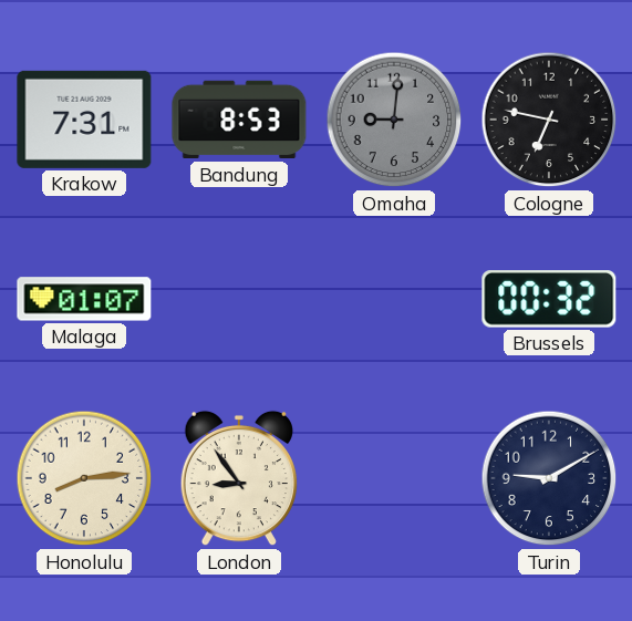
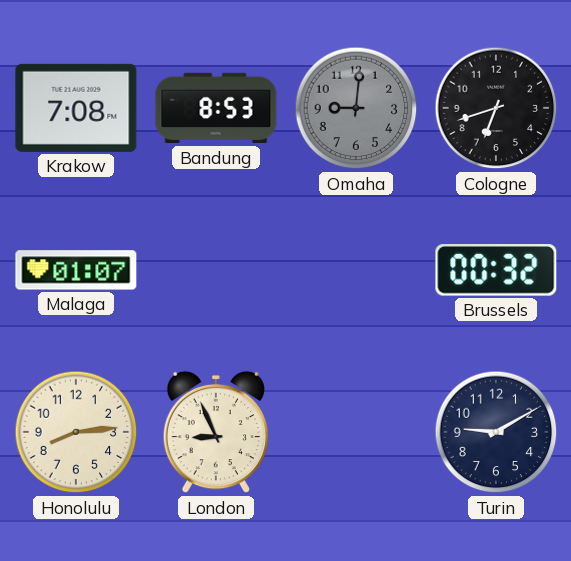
Krakow: 7:31 -> 7:08 (76, 108)
Cologne: 6:47 -> 6:42 (496, 108)
London: 8:54 -> 8:56 (216, 432)
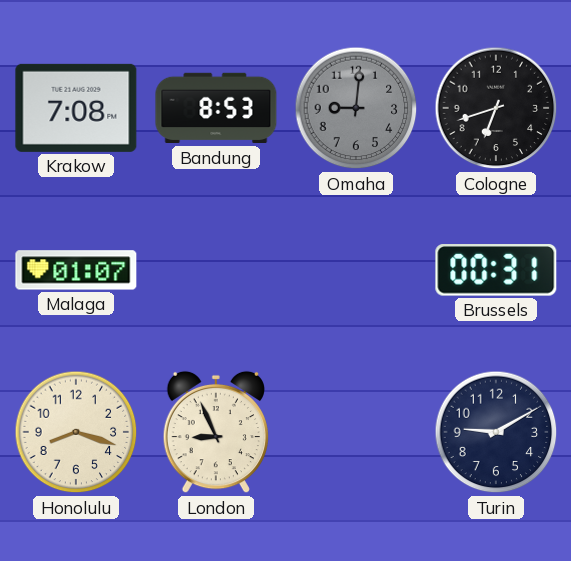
Brussels: 00:32 -> 00:31 (496, 270)
Honolulu: 8:14 -> 8:18 (76, 432)
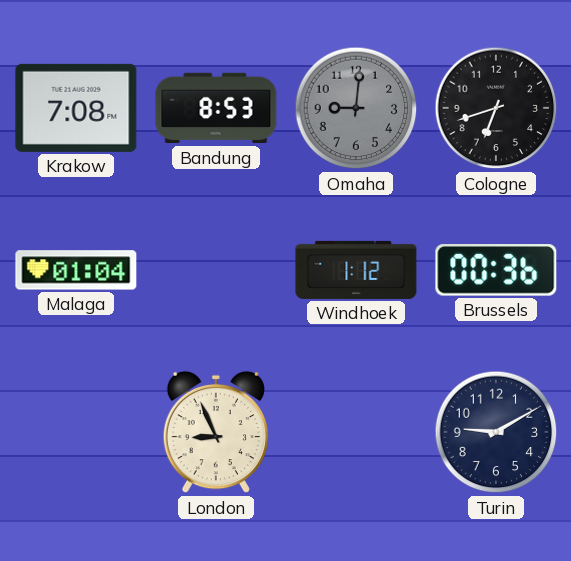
Malaga: 01:07 -> 01:04 (76, 270)
Windhoek: none -> 1:12 (356, 270)
Brussels: 00:31 -> 00:36 (496, 270)
Honolulu: 8:18 -> none (76, 432)
